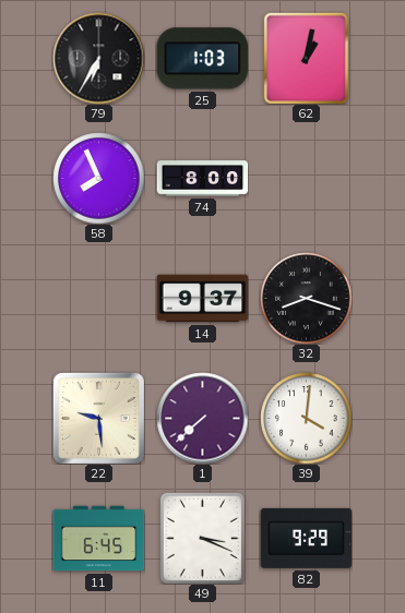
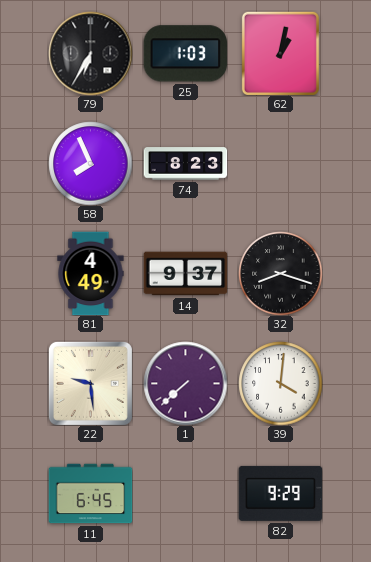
74: 8:00 -> 8:23 (185, 164)
81: none -> 4:49 (91, 273)
49: 3:19 -> none (202, 538)
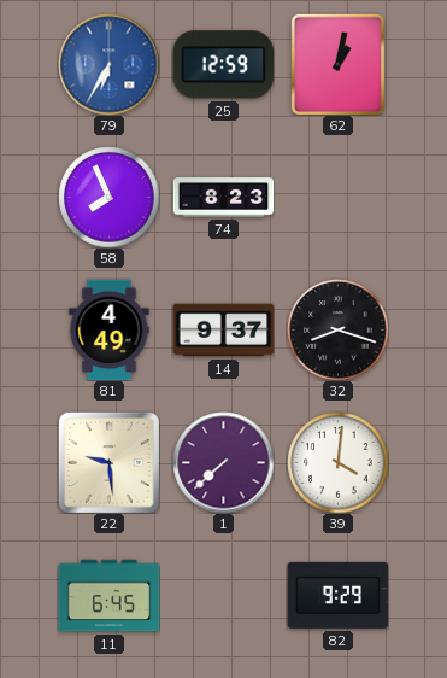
79 dial: black -> blue (108, 64)
25: 1:03 -> 12:59 (223, 65)
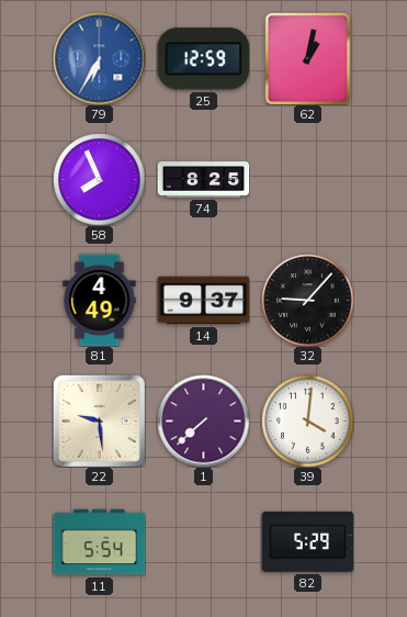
74: 8:23 -> 8:25 (203, 180)
32: 8:18 -> 9:07 (307, 300)
11: 6:45 -> 5:54 (99, 542)
82: 9:29 -> 5:29 (307, 541)
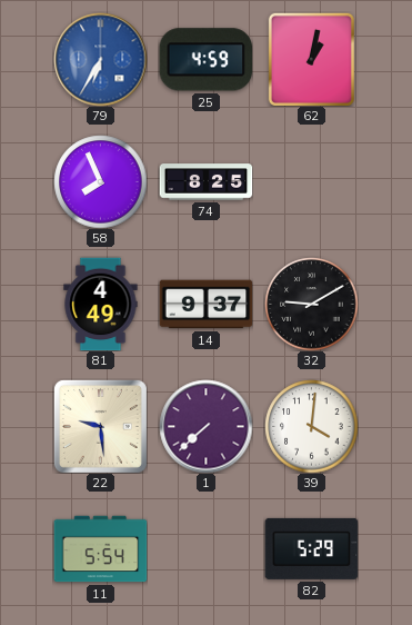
25: 12:59 -> 4:59 (205, 60)
32: 9:07 -> 9:10 (311, 304)
